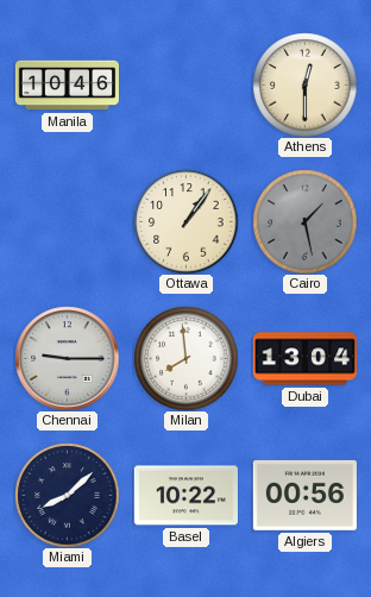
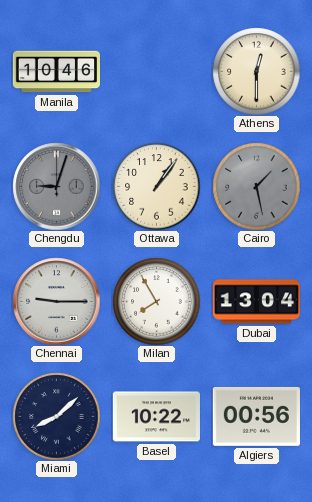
Chengdu: none -> 9:03 (56, 186)
Milan: 7:59 -> 7:55 (156, 301)
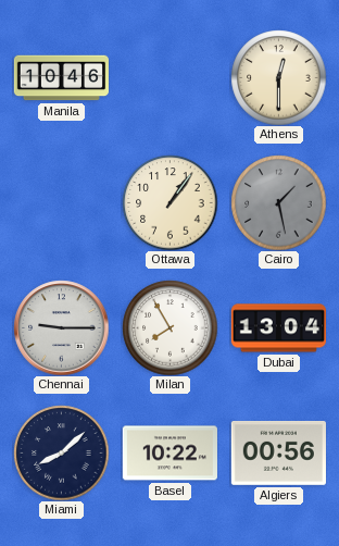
Chengdu: 9:03 -> none (56, 186)
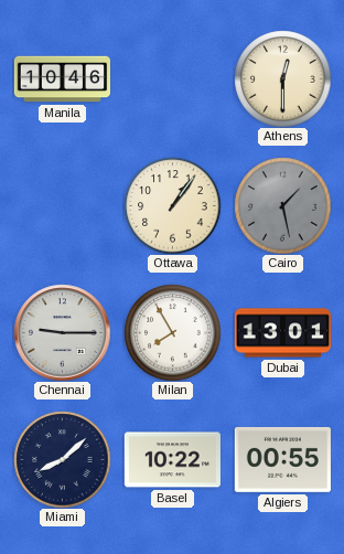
Dubai: 13:04 -> 13:01 (282, 333)
Algiers: 00:56 -> 00:55 (282, 459)
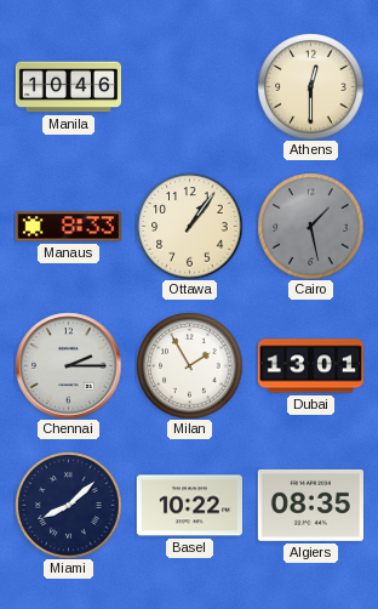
Manaus: none -> 8:33 (68, 227)
Chennai: 9:15 -> 2:15 (68, 365)
Milan: 7:55 -> 1:55 (189, 365)
Algiers: 00:55 -> 08:35 (310, 505)
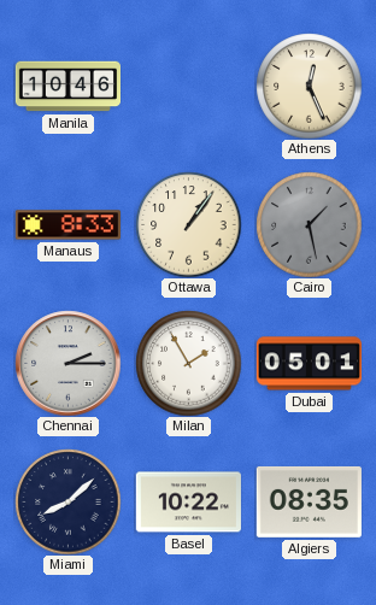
Athens: 12:30 -> 12:26 (309, 86)
Dubai: 13:01 -> 05:01 (309, 364)
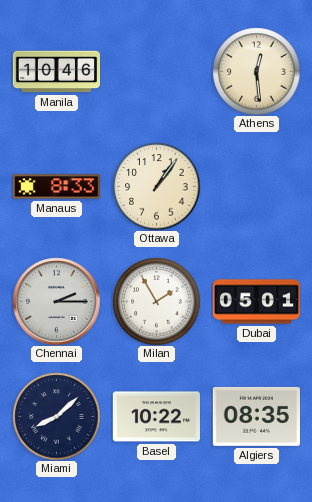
Athens: 12:26 -> 12:29 (256, 71)
Cairo: 1:28 -> none (309, 224)
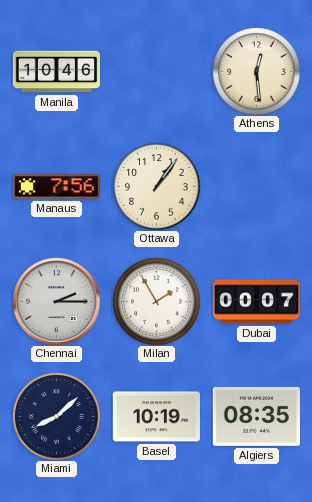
Manaus: 8:33 -> 7:56 (56, 187)
Dubai: 05:01 -> 00:07 (256, 302)
Basel: 10:22 -> 10:19 (156, 417)
